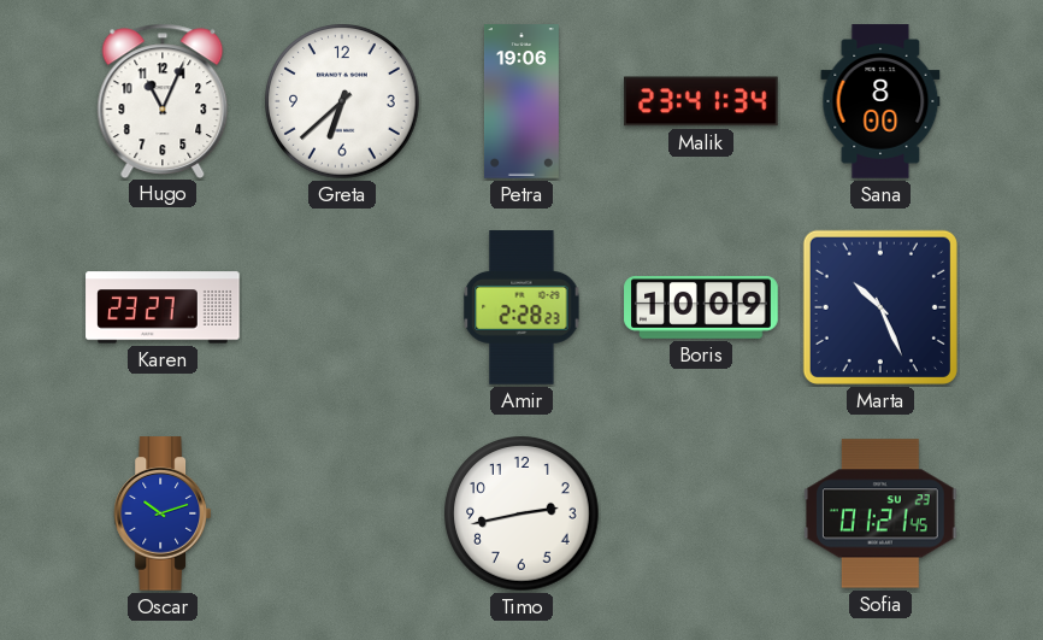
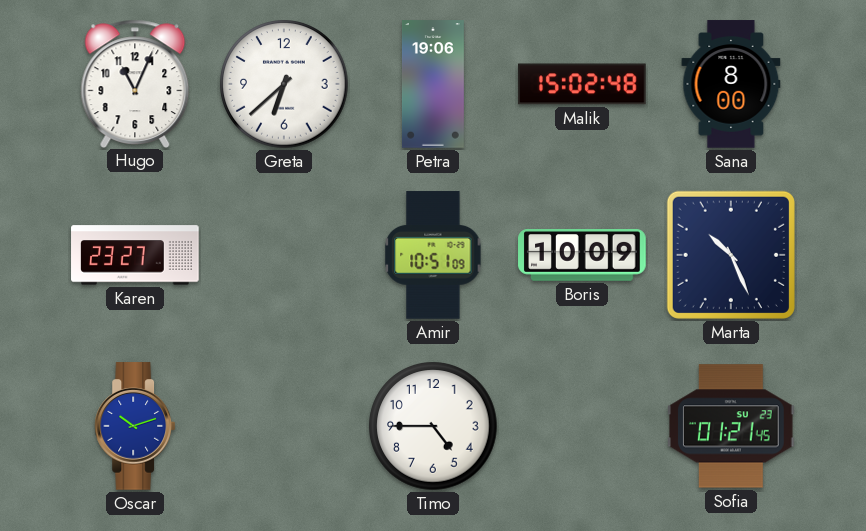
Malik: 23:41 -> 15:02 (582, 84)
Amir: 2:28 -> 10:51 (433, 255)
Timo: 2:43 -> 4:45 (433, 426)
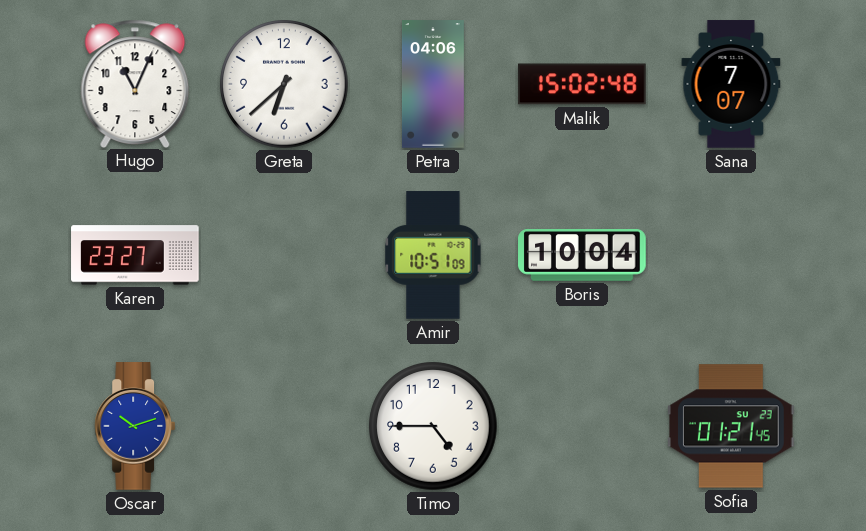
Petra: 19:06 -> 04:06 (433, 84)
Sana: 8:00 -> 7:07 (731, 84)
Boris: 10:09 -> 10:04 (582, 256)
Marta: 10:26 -> none (731, 255)
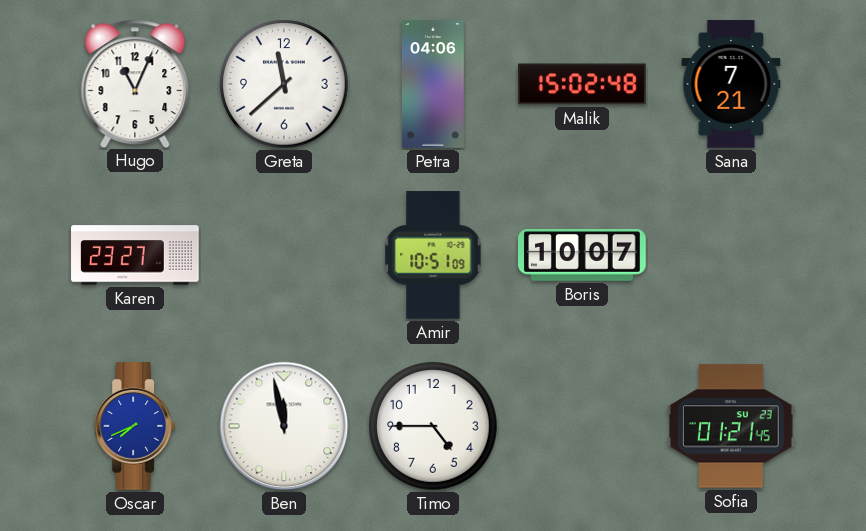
Greta: 6:38 -> 11:38 (284, 84)
Sana: 7:07 -> 7:21 (731, 84)
Boris: 10:04 -> 10:07 (582, 256)
Oscar: 10:12 -> 7:41 (135, 426)
Ben: none -> 11:58 (284, 426)
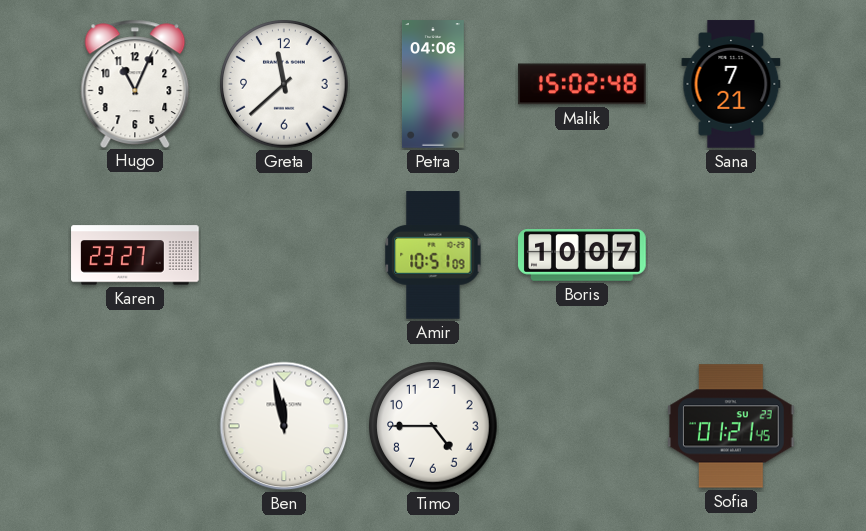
Oscar: 7:41 -> none (135, 426)
